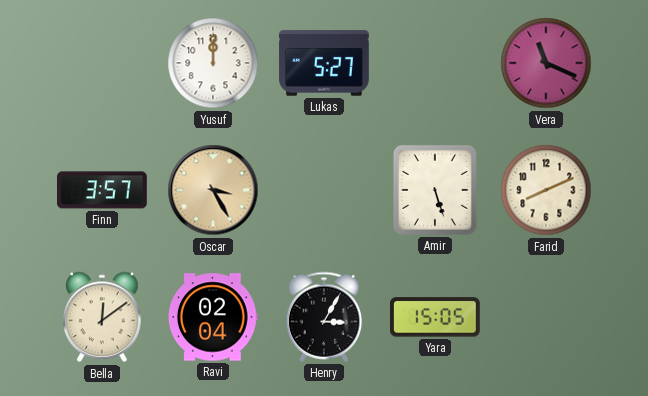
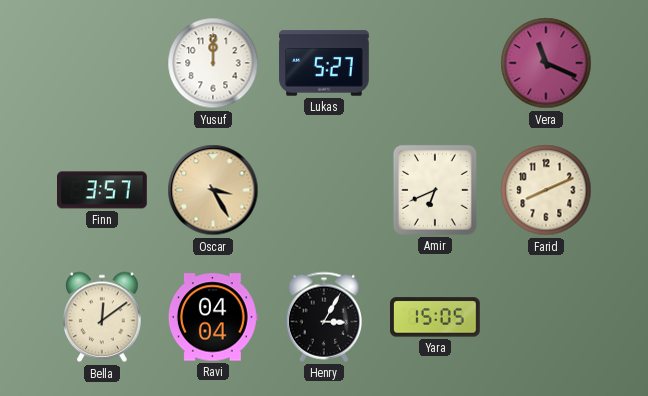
Amir: 5:27 -> 6:41 (435, 190)
Ravi: 02:04 -> 04:04 (213, 317)
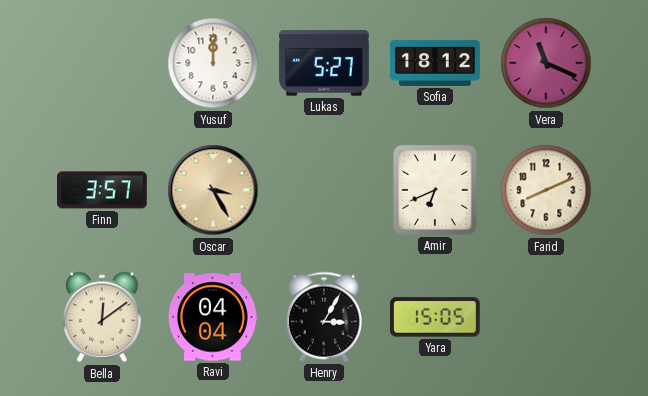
Sofia: none -> 18:12 (435, 63)
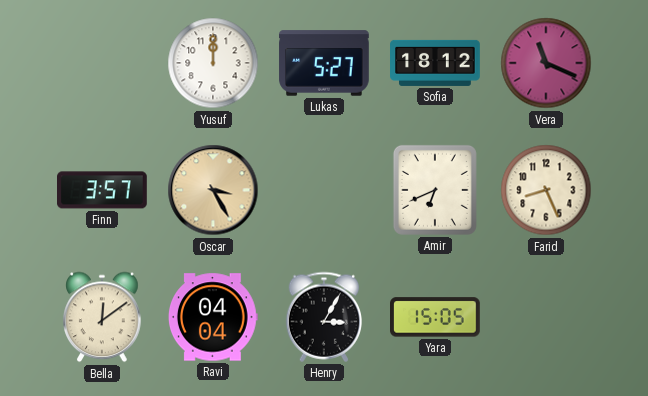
Farid: 8:11 -> 8:26 (546, 190)
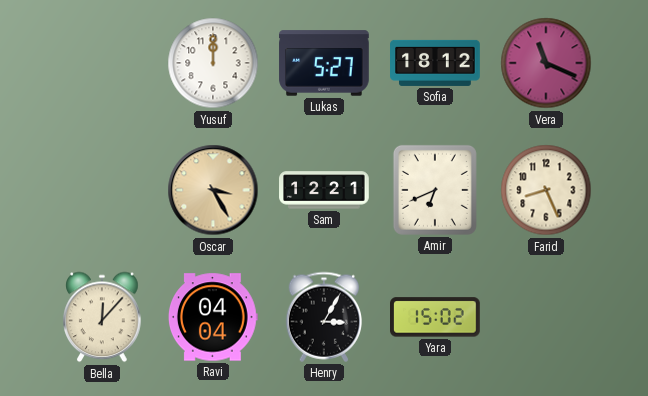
Finn: 3:57 -> none (103, 190)
Sam: none -> 12:21 (324, 190)
Bella: 12:09 -> 12:07 (102, 317)
Yara: 15:05 -> 15:02 (436, 317)
